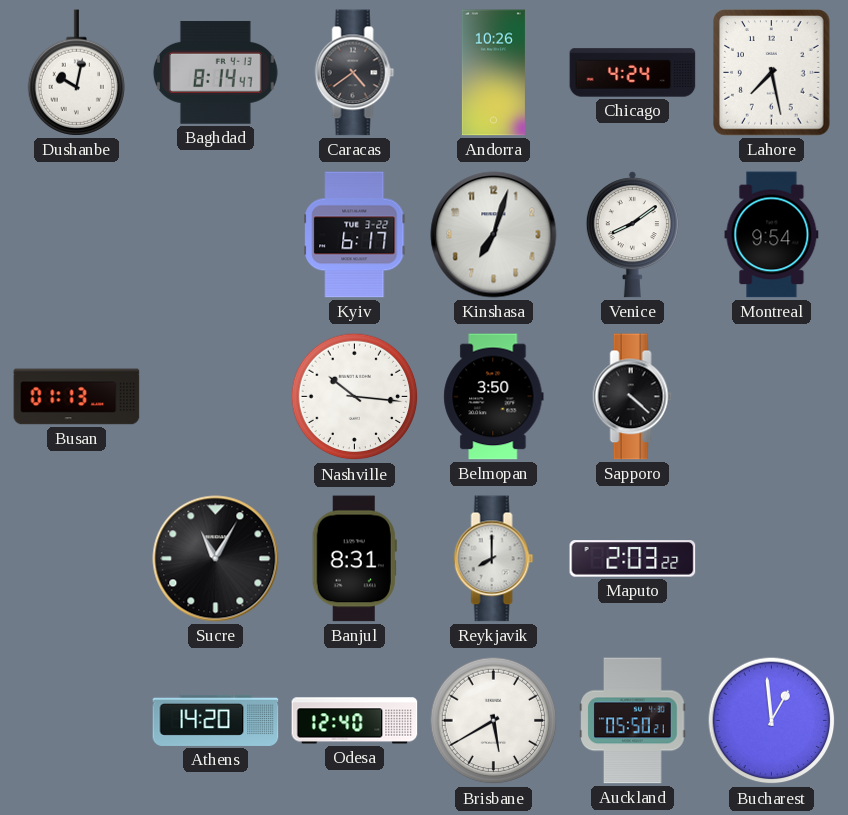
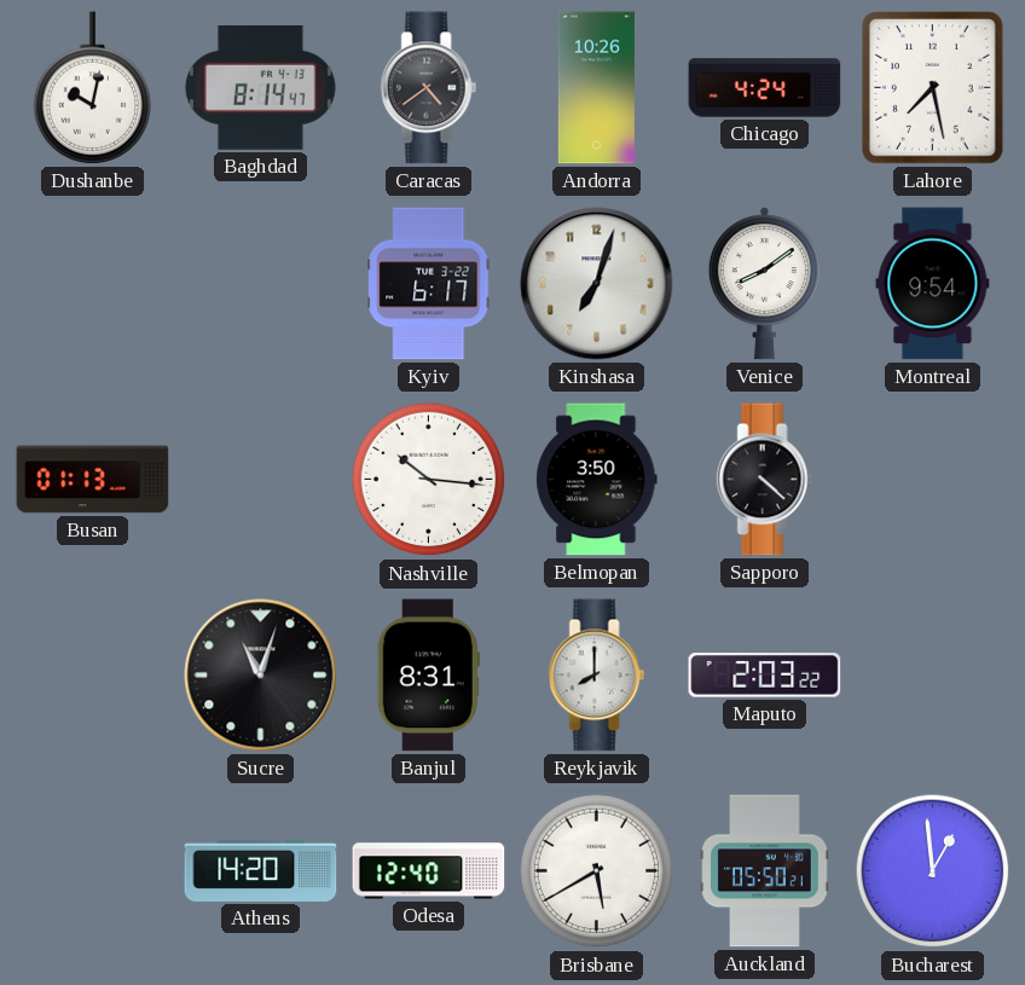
Sucre: 11:05 -> 11:03 (261, 676)
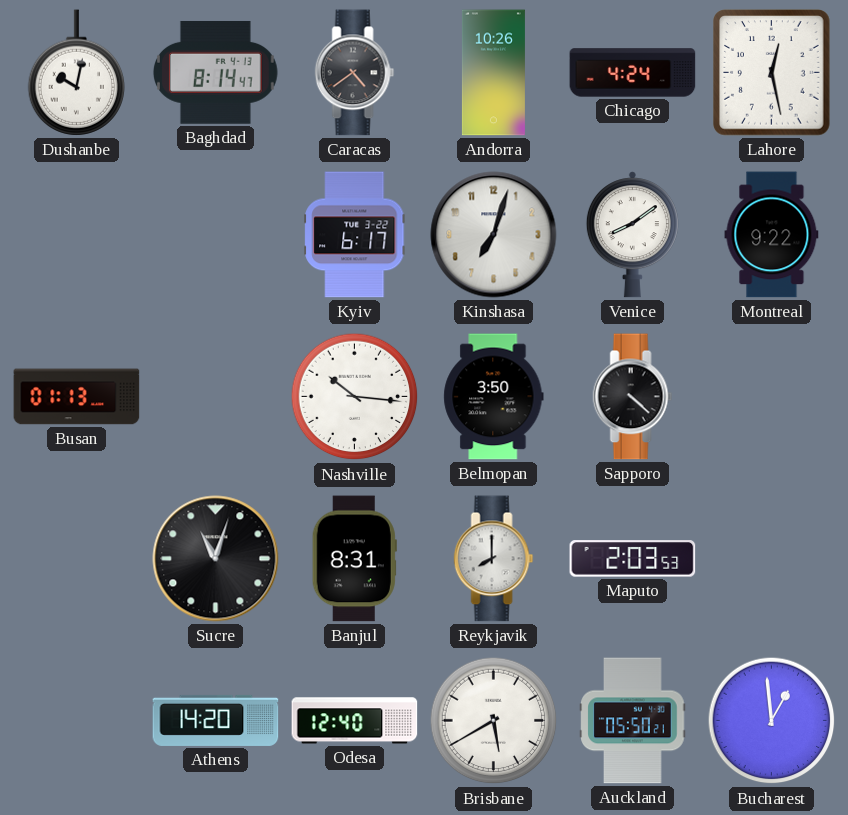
Lahore: 7:28 -> 12:28 (772, 73)
Montreal: 9:54 -> 9:22 (772, 235)
Maputo: 2:03:22 -> 2:03:53 (633, 559)
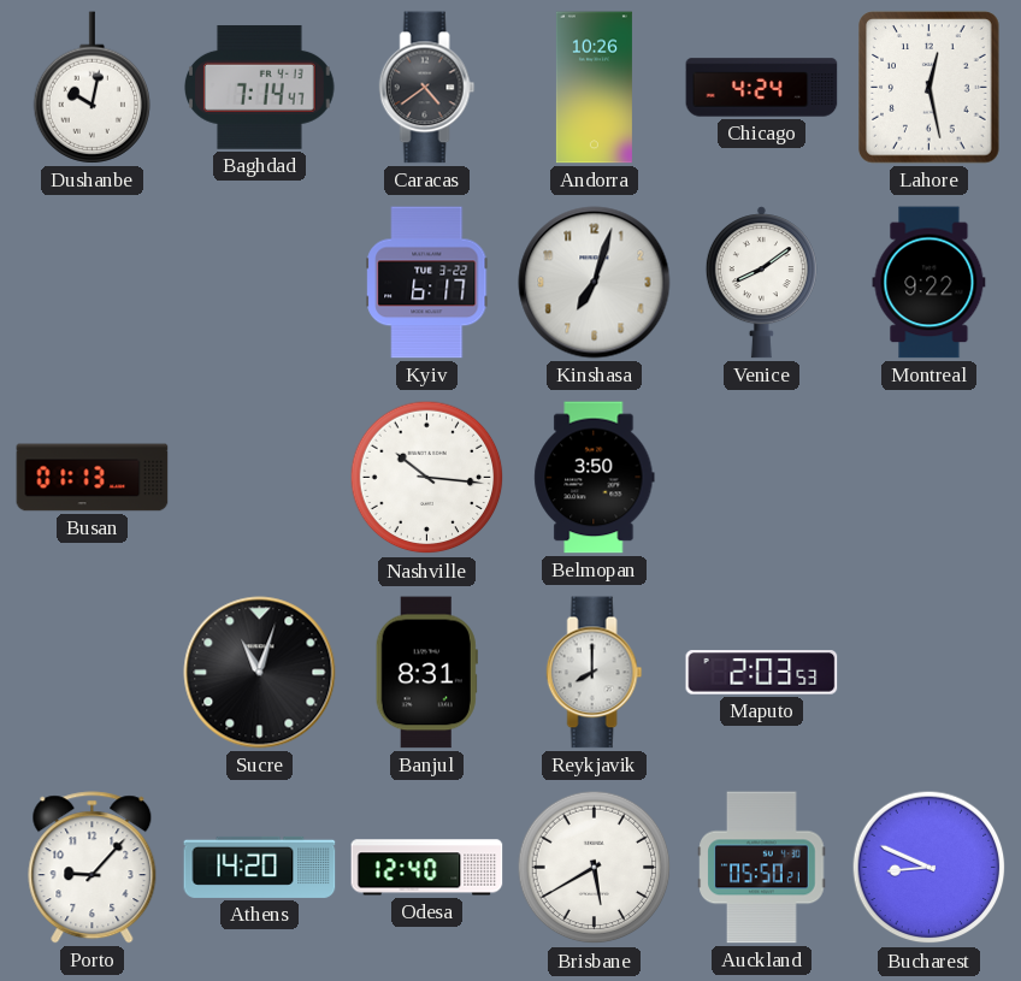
Baghdad: 8:14 -> 7:14 (259, 87)
Sapporo: 4:22 -> none (633, 397)
Porto: none -> 9:07 (93, 868)
Bucharest: 12:59 -> 8:49 (929, 868)
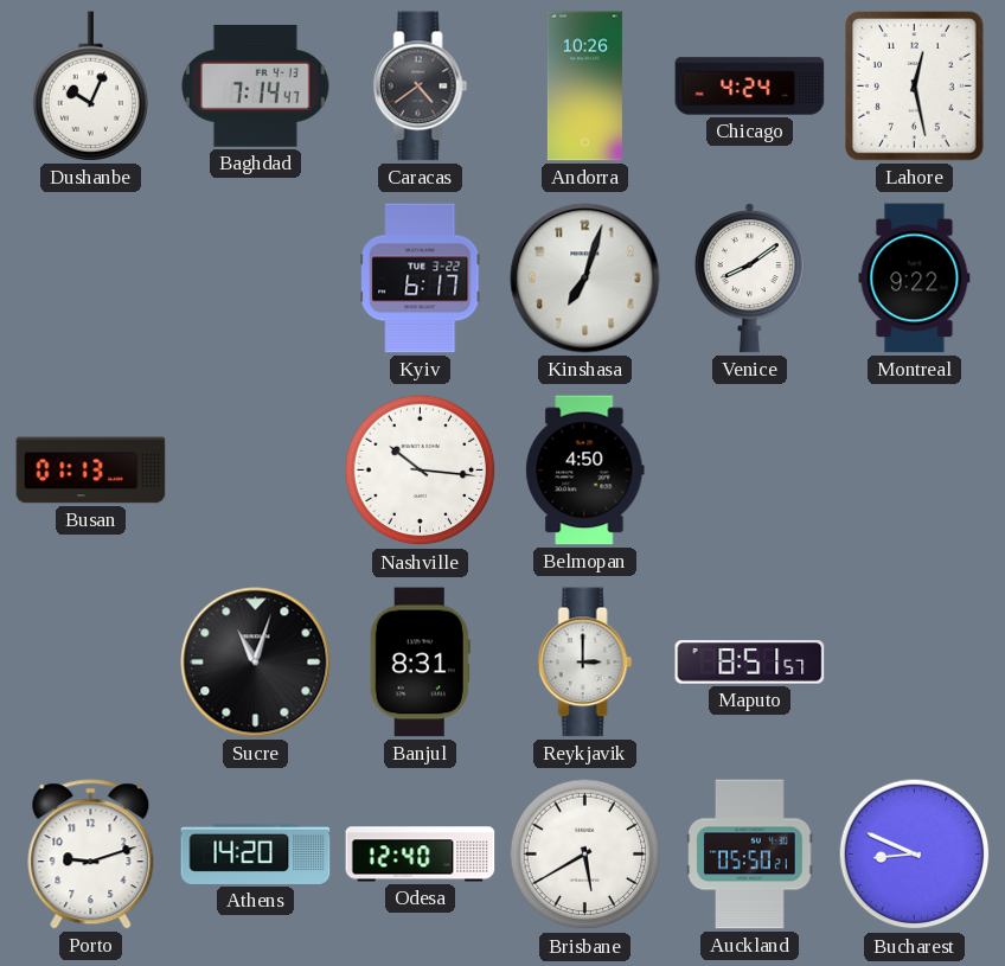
Dushanbe: 10:02 -> 10:04 (91, 87)
Belmopan: 3:50 -> 4:50 (585, 471)
Reykjavik: 8:00 -> 3:00 (585, 663)
Maputo: 2:03 -> 8:51 (750, 663)
Porto: 9:07 -> 9:12 (91, 855)
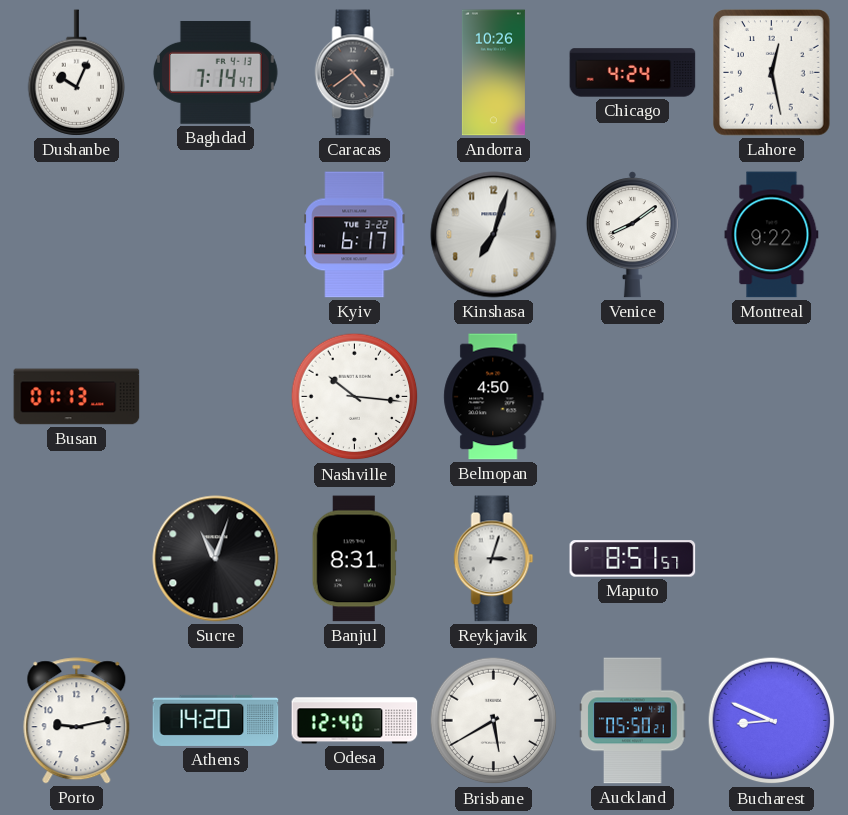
Reykjavik: 3:00 -> 3:03 (494, 559)
Porto: 9:12 -> 9:13 (77, 721)
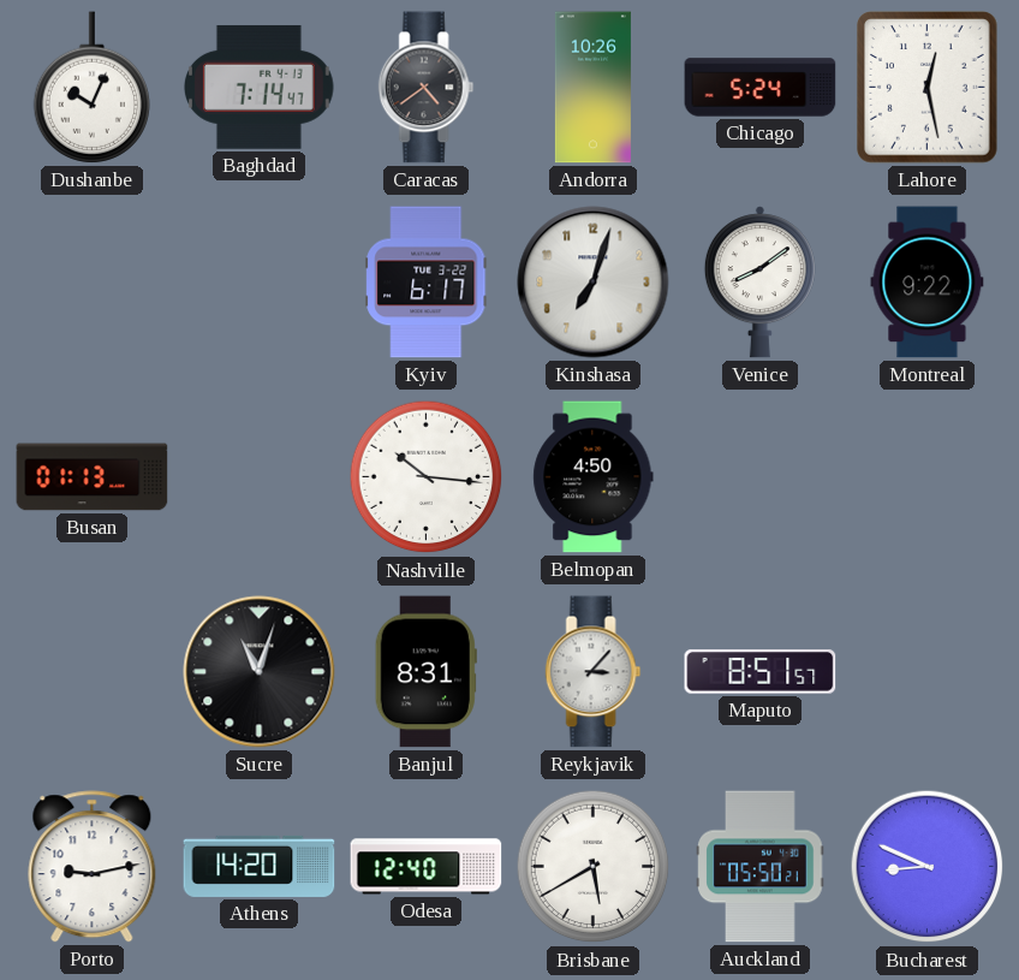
Chicago: 4:24 -> 5:24 (761, 88)
Reykjavik: 3:03 -> 3:07 (594, 672)
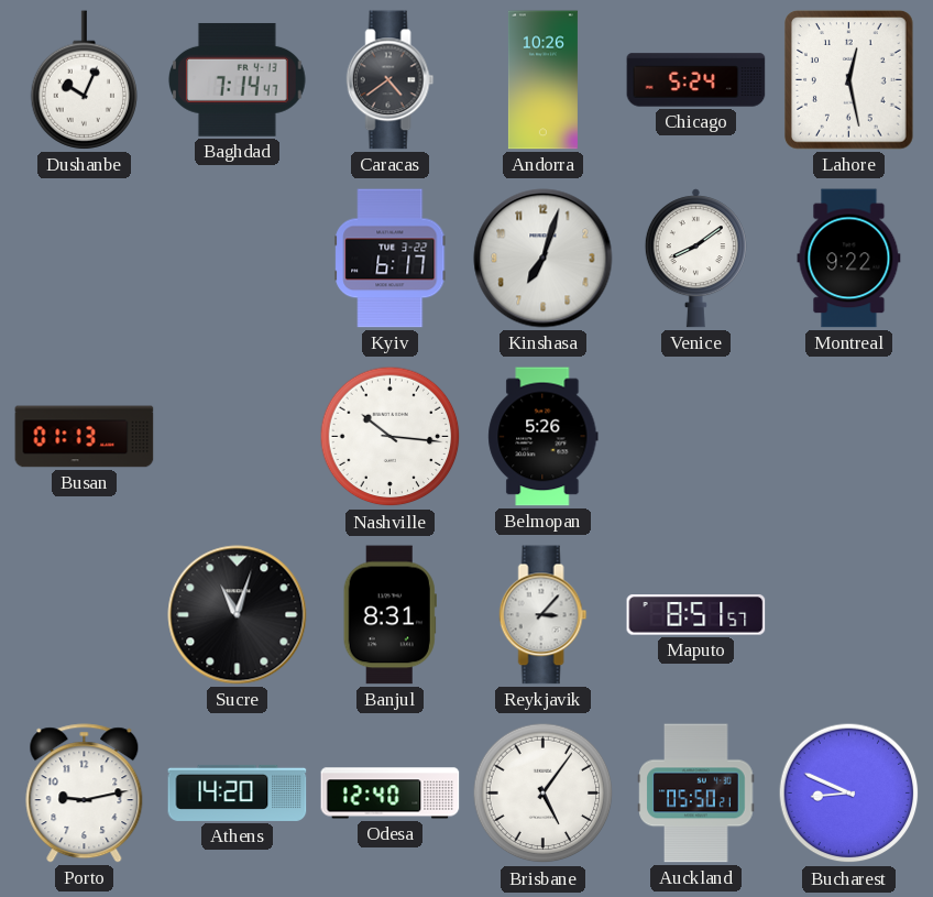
Belmopan: 4:50 -> 5:26 (544, 437)
Brisbane: 5:40 -> 5:06 (544, 794)
